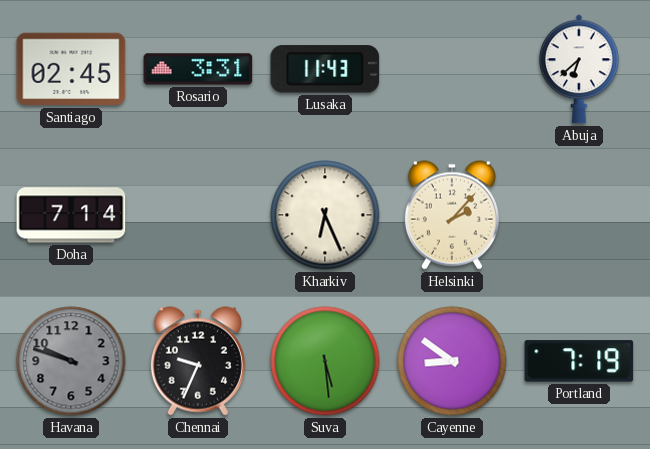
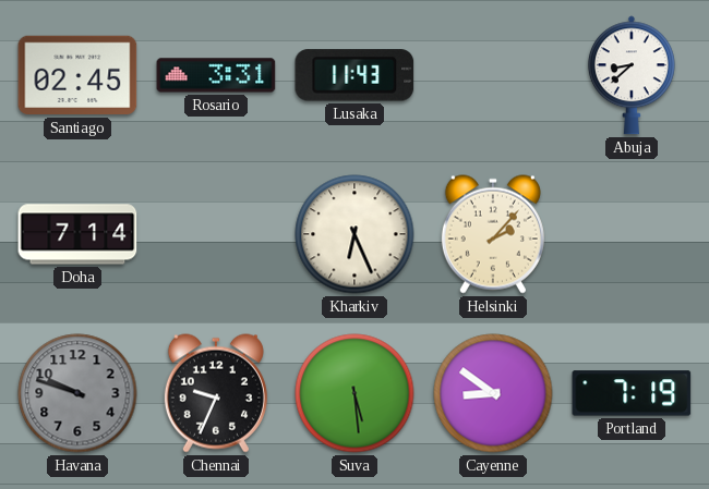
Abuja: 6:38 -> 8:38 (632, 75)
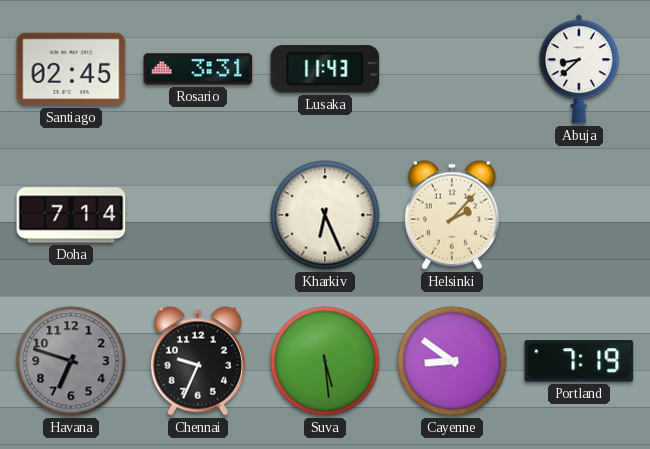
Havana: 9:48 -> 6:48 (71, 361)
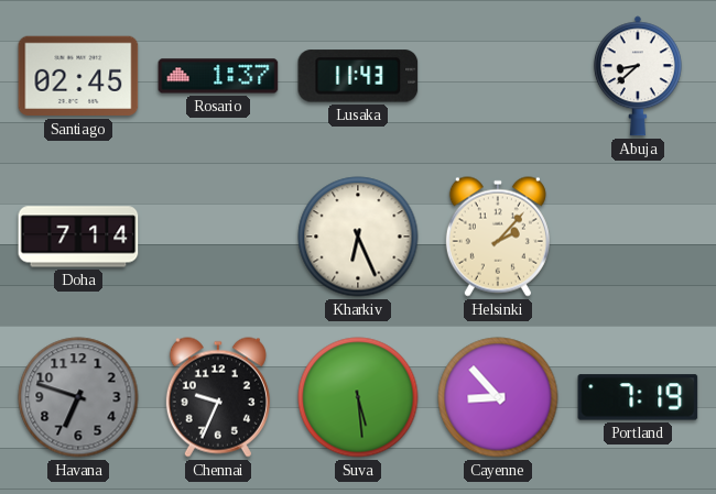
Rosario: 3:31 -> 1:37 (218, 76)
Cayenne: 8:51 -> 8:53 (498, 397)
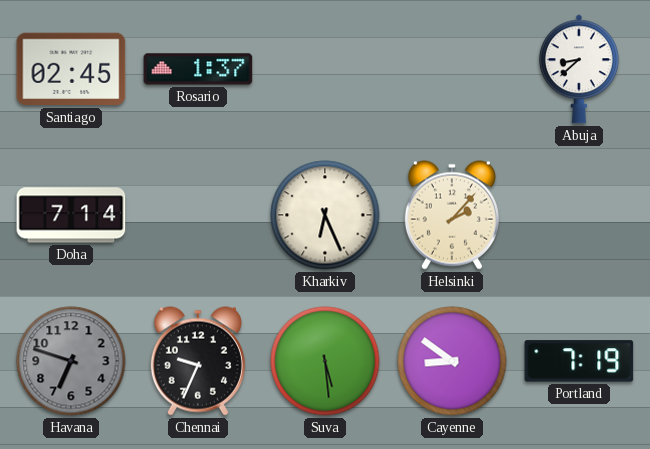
Lusaka: 11:43 -> none (358, 76)
Cayenne: 8:53 -> 8:51 (452, 361)
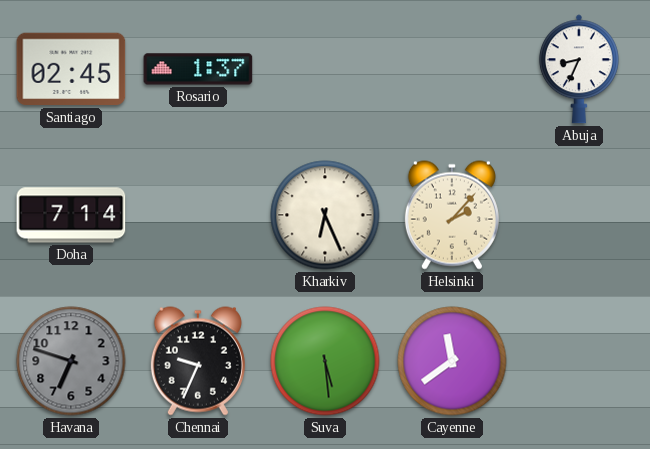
Abuja: 8:38 -> 8:34 (579, 69)
Cayenne: 8:51 -> 11:39 (452, 361)
Portland: 7:19 -> none (579, 361)
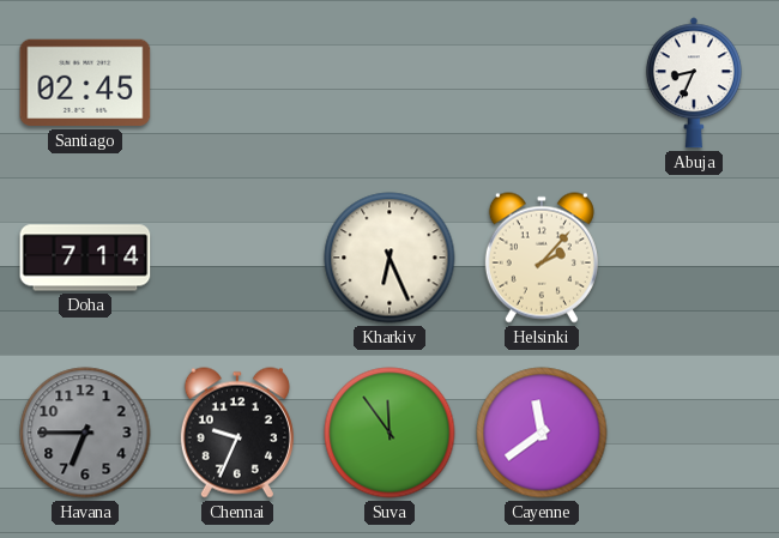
Rosario: 1:37 -> none (198, 69)
Havana: 6:48 -> 6:45 (85, 433)
Suva: 5:29 -> 11:54 (389, 433)
